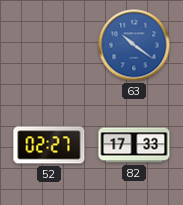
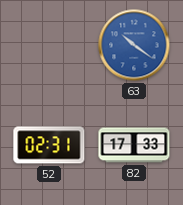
52: 02:27 -> 02:31 (49, 145)
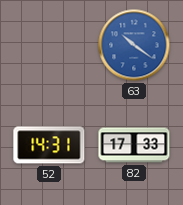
52: 02:31 -> 14:31 (49, 145)
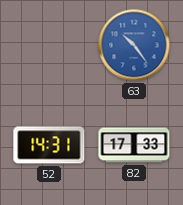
63: 10:21 -> 10:24 (134, 45)
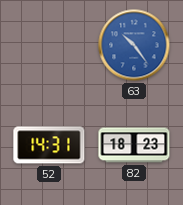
82: 17:33 -> 18:23 (134, 145)
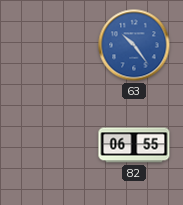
52: 14:31 -> none (49, 145)
82: 18:23 -> 06:55 (134, 145)
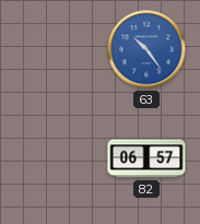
82: 06:55 -> 06:57 (146, 158)
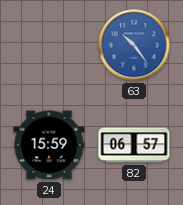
24: none -> 15:59 (49, 145)
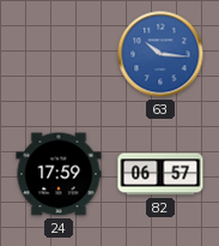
63: 10:24 -> 10:16 (160, 54)
24: 15:59 -> 17:59 (59, 174)
